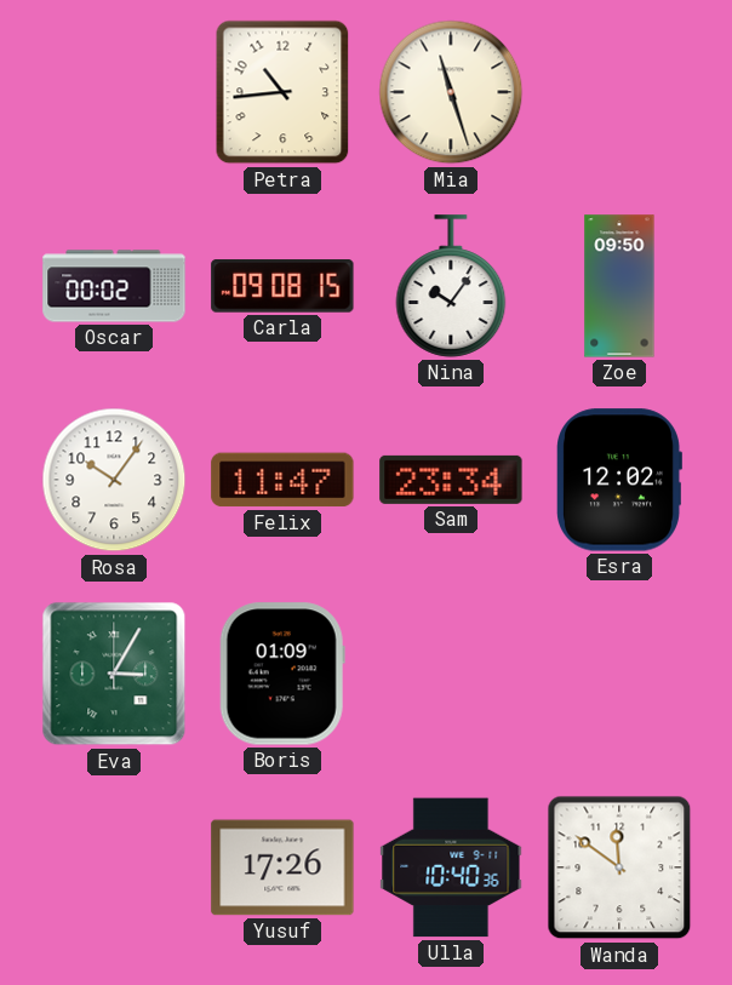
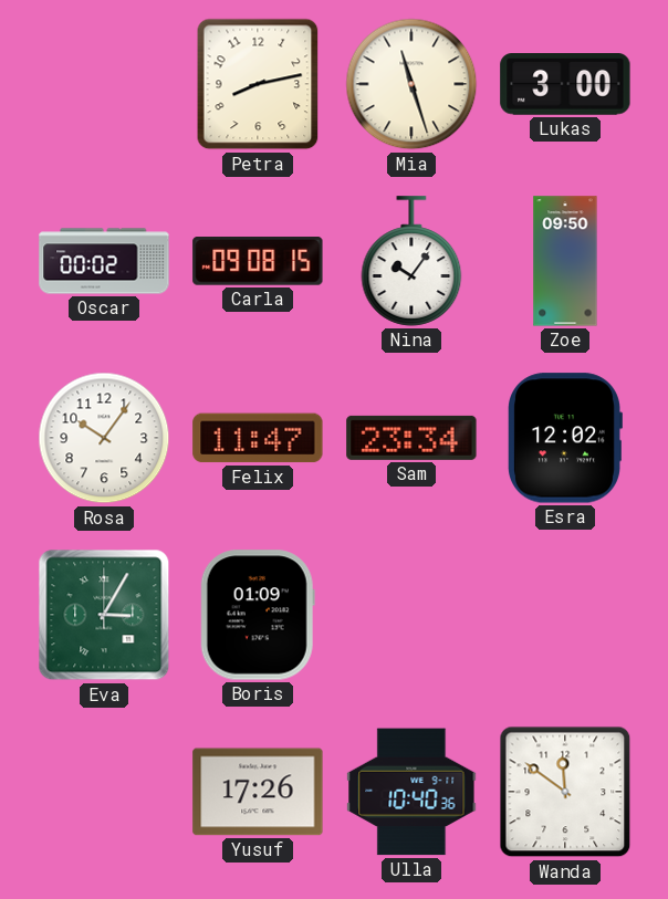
Petra: 10:44 -> 8:13 (258, 84)
Lukas: none -> 3:00 (565, 85)
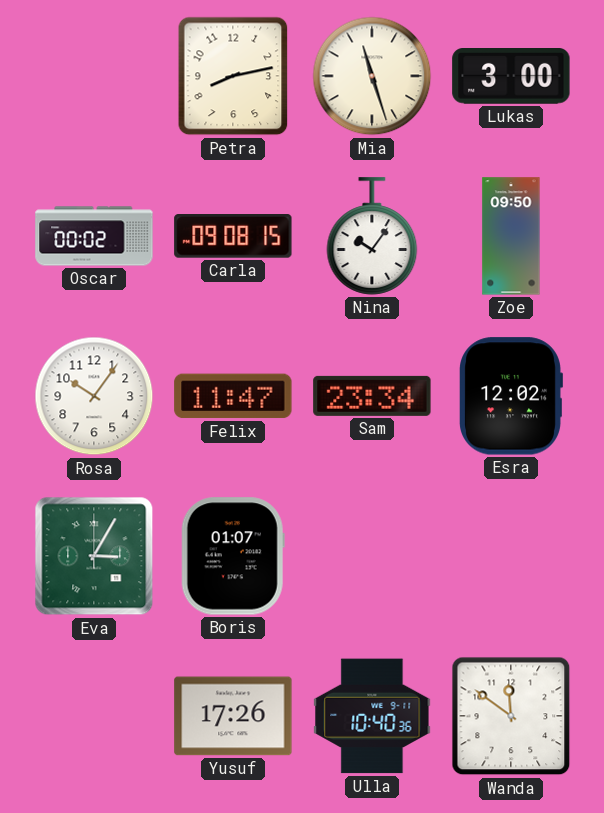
Boris: 01:09 -> 01:07 (233, 556)
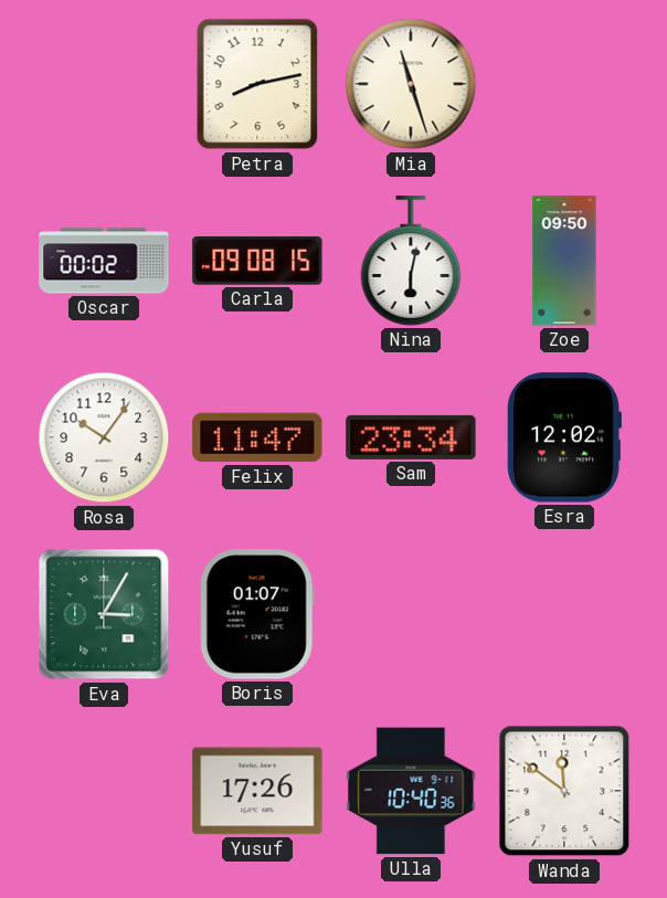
Lukas: 3:00 -> none (511, 77)
Nina: 10:06 -> 6:02 (411, 261)
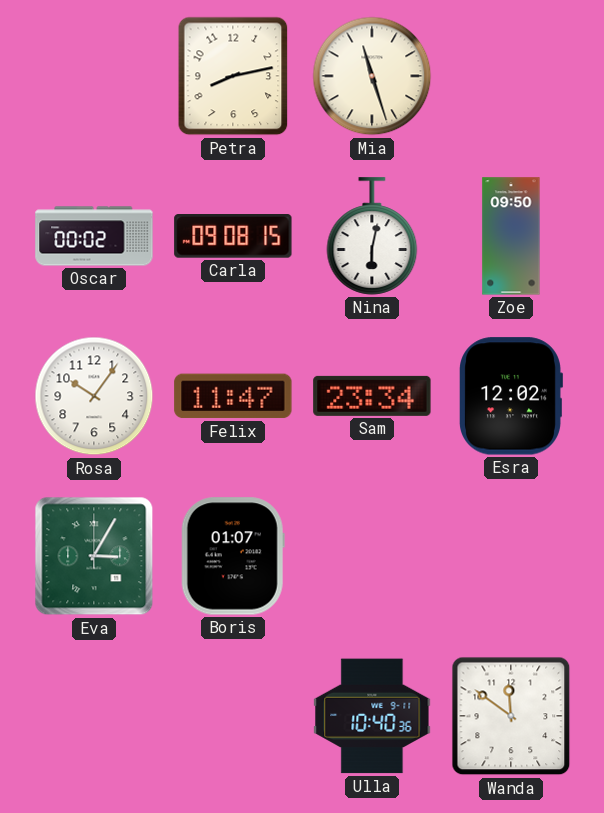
Yusuf: 17:26 -> none (257, 791)
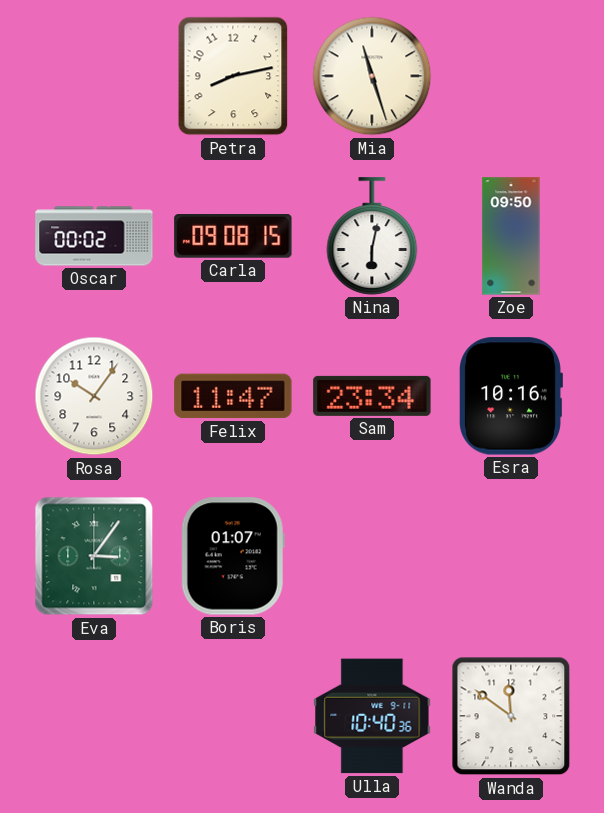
Esra: 12:02 -> 10:16 (511, 396)
Eva: 3:05 -> 3:06 (94, 556)
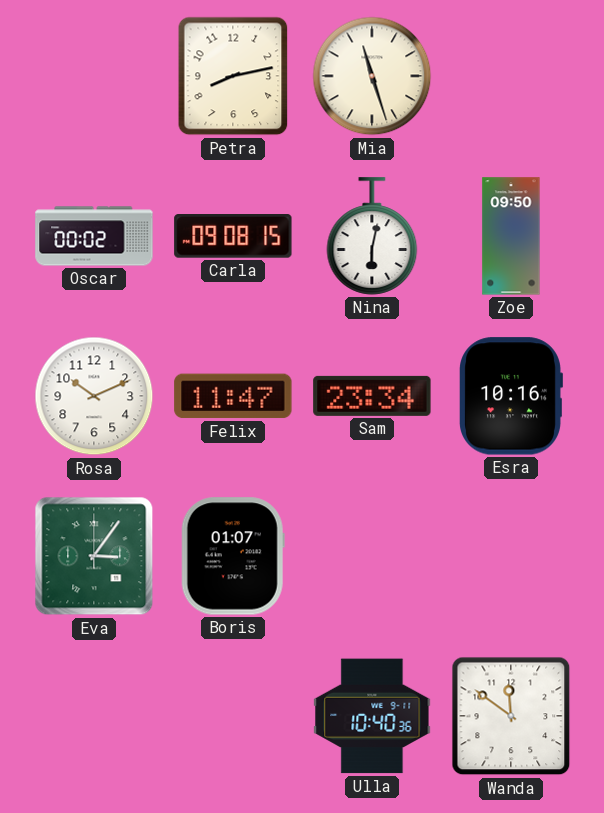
Rosa: 10:06 -> 10:11 (94, 396)
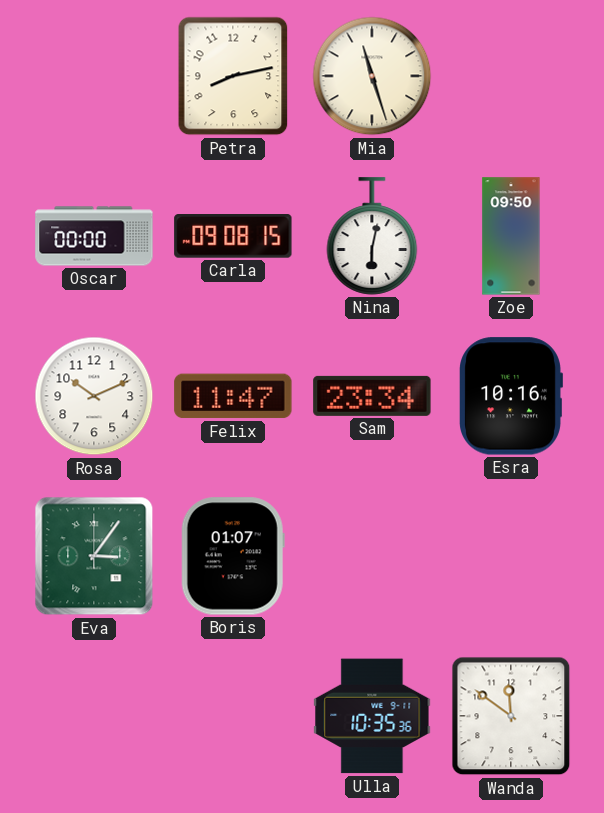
Oscar: 00:02 -> 00:00 (94, 236)
Ulla: 10:40 -> 10:35 (372, 716)
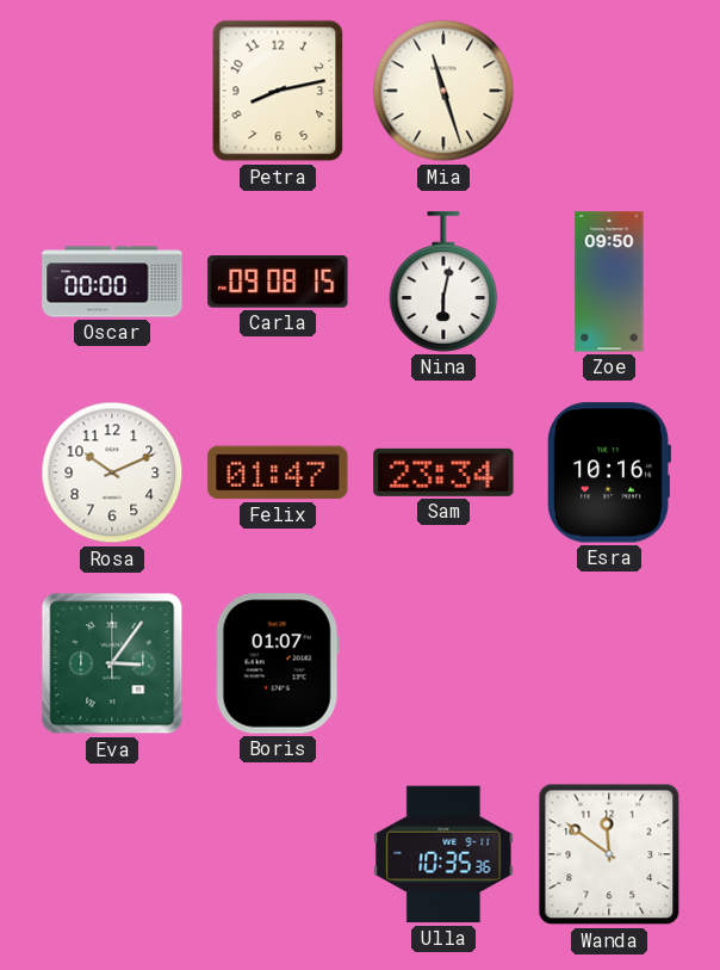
Felix: 11:47 -> 01:47 (278, 472)
